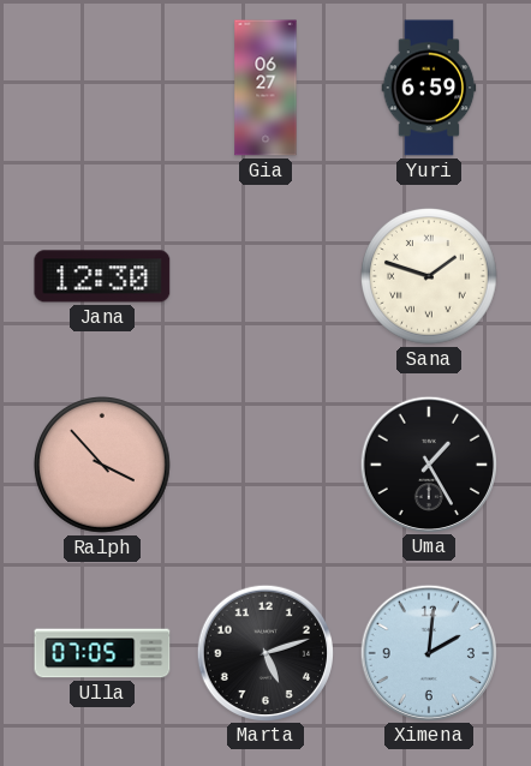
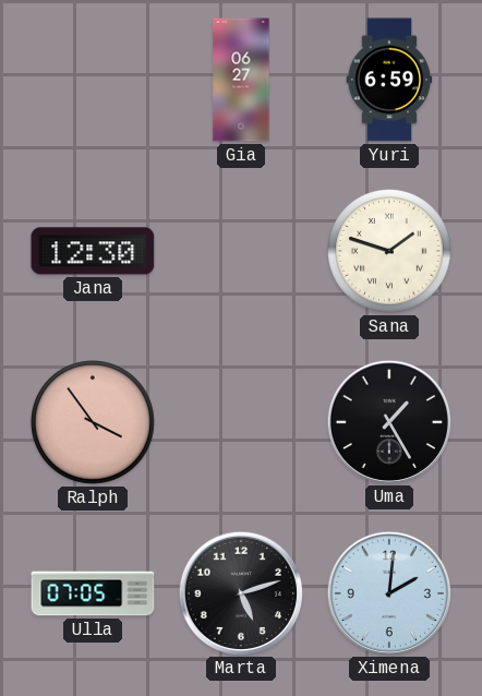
Ralph: 3:53 -> 3:54 (94, 423)
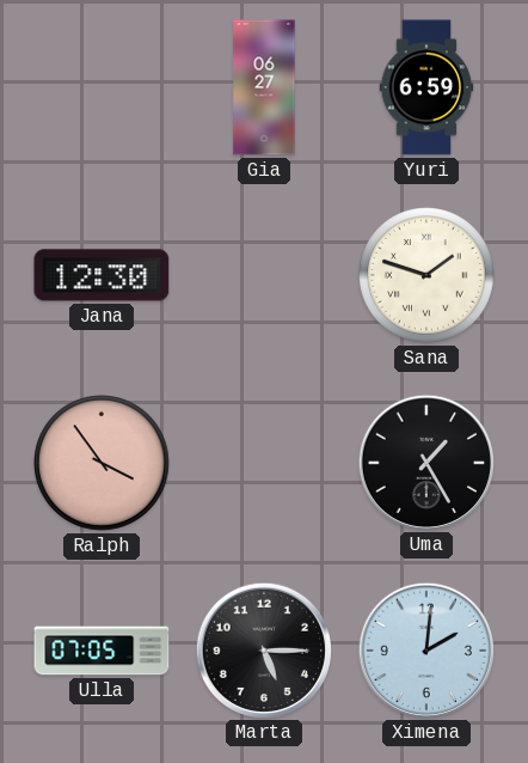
Marta: 5:12 -> 5:15 (263, 649)
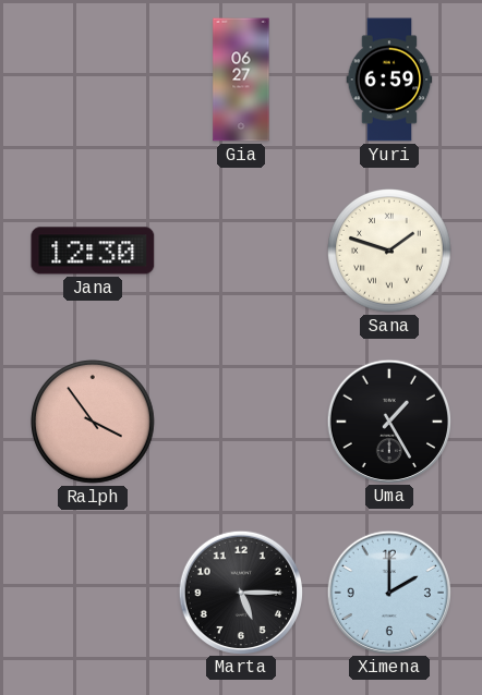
Ulla: 07:05 -> none (102, 651)
Ximena: 2:01 -> 2:00 (388, 592)
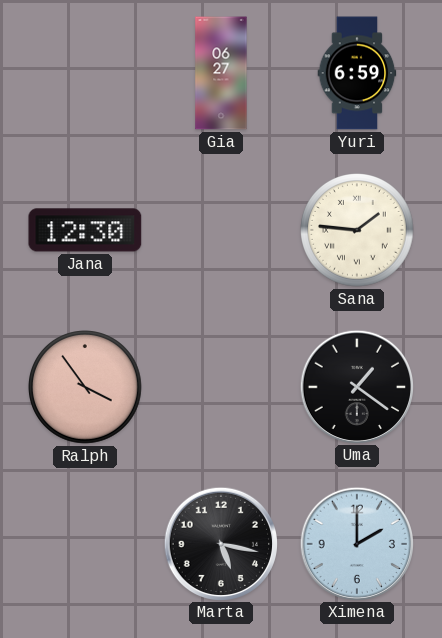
Sana: 1:48 -> 1:46 (358, 231)
Uma: 1:25 -> 1:21 (356, 386)
Marta: 5:15 -> 5:17 (220, 543)
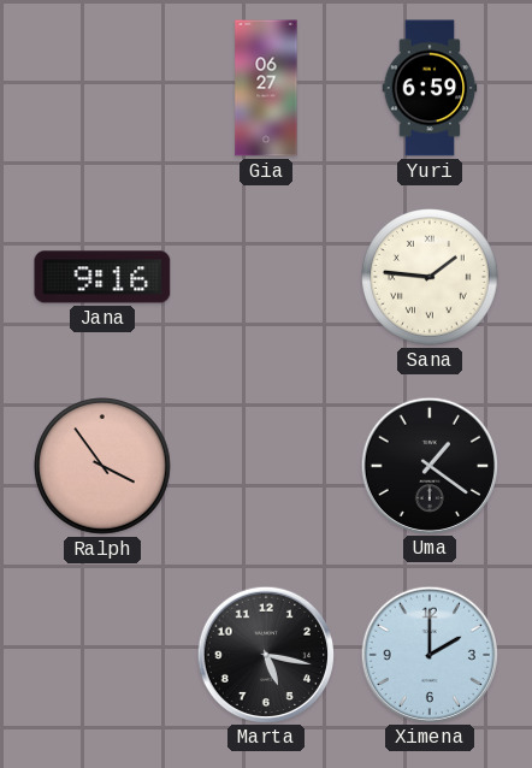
Jana: 12:30 -> 9:16 (102, 277)
